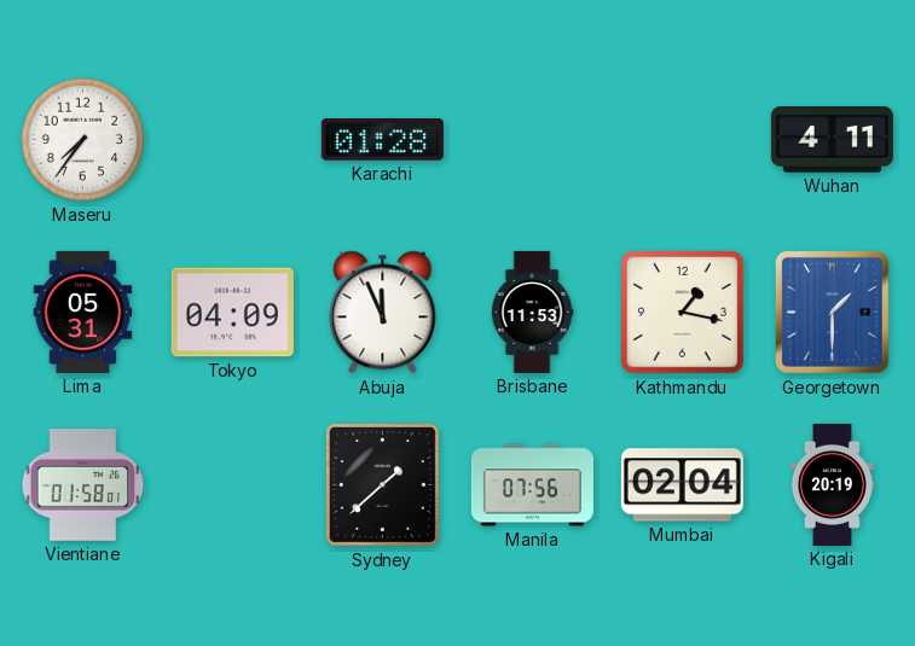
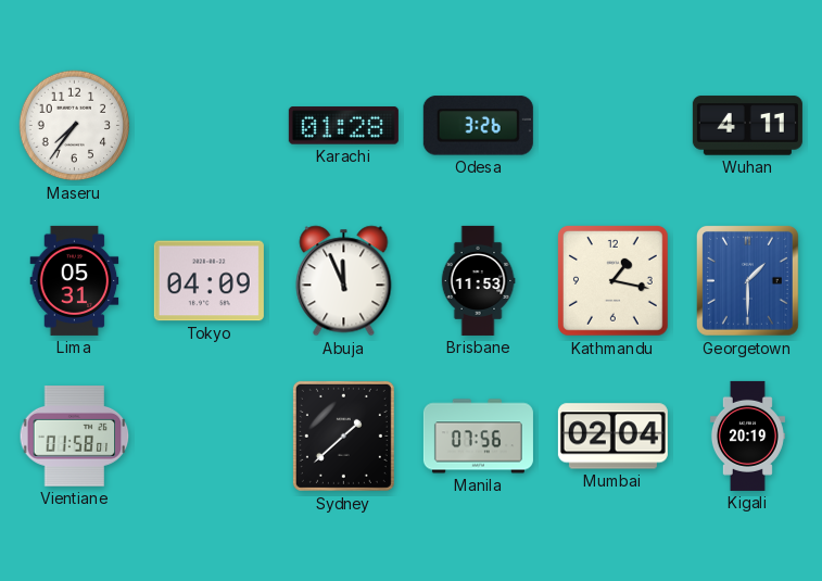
Odesa: none -> 3:26 (478, 126)
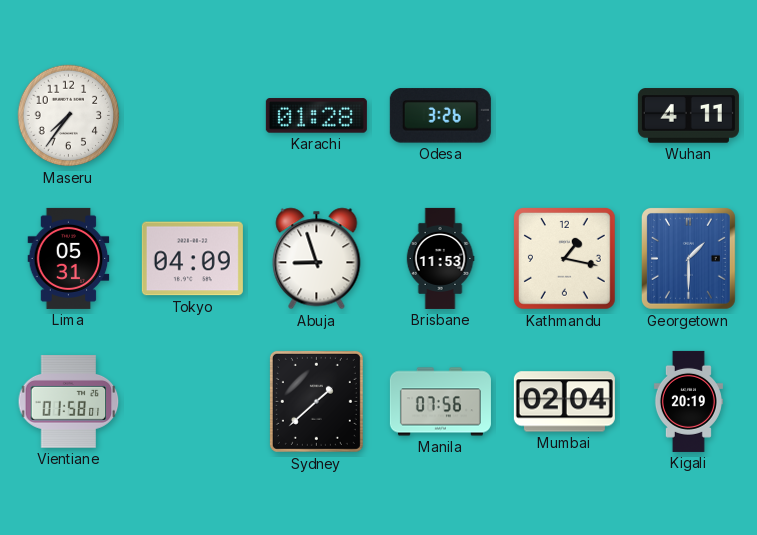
Abuja: 11:56 -> 8:57 (317, 259)
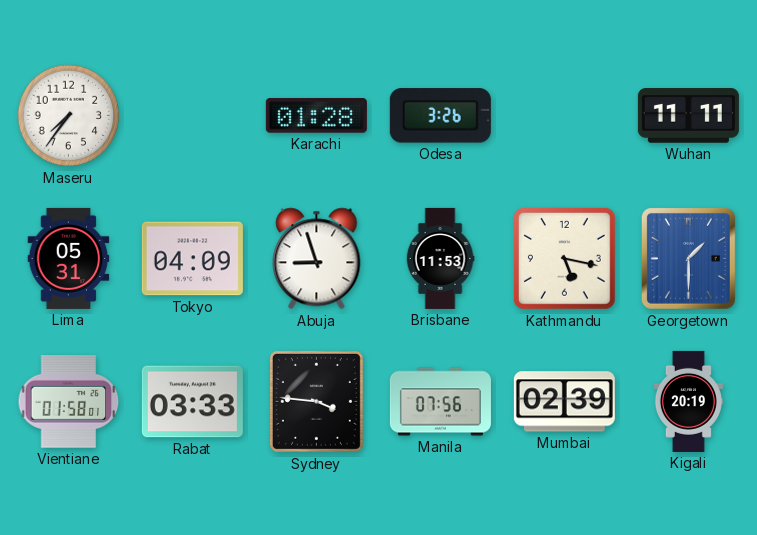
Wuhan: 4:11 -> 11:11 (688, 116)
Kathmandu: 1:17 -> 5:17 (565, 259)
Rabat: none -> 03:33 (192, 402)
Sydney: 1:38 -> 3:46 (316, 401)
Mumbai: 02:04 -> 02:39 (564, 402)
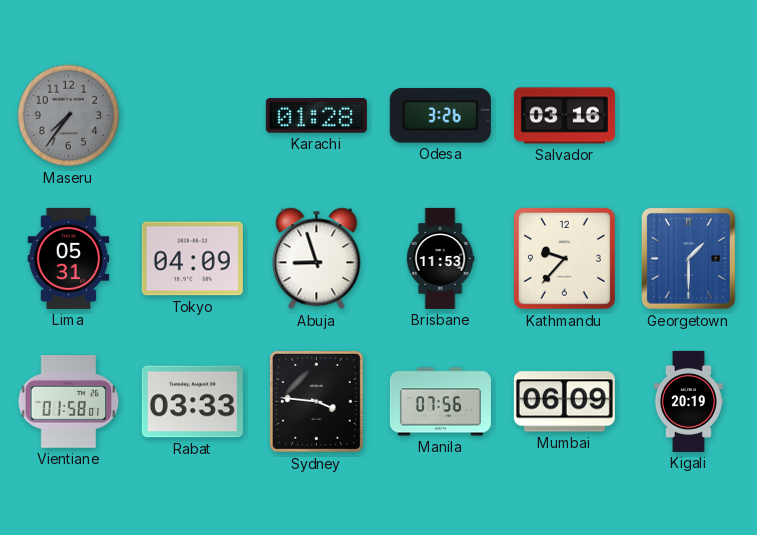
Maseru dial: white -> grey (69, 116)
Salvador: none -> 03:16 (564, 116)
Wuhan: 11:11 -> none (688, 116)
Kathmandu: 5:17 -> 9:37 (565, 259)
Mumbai: 02:39 -> 06:09 (564, 402)
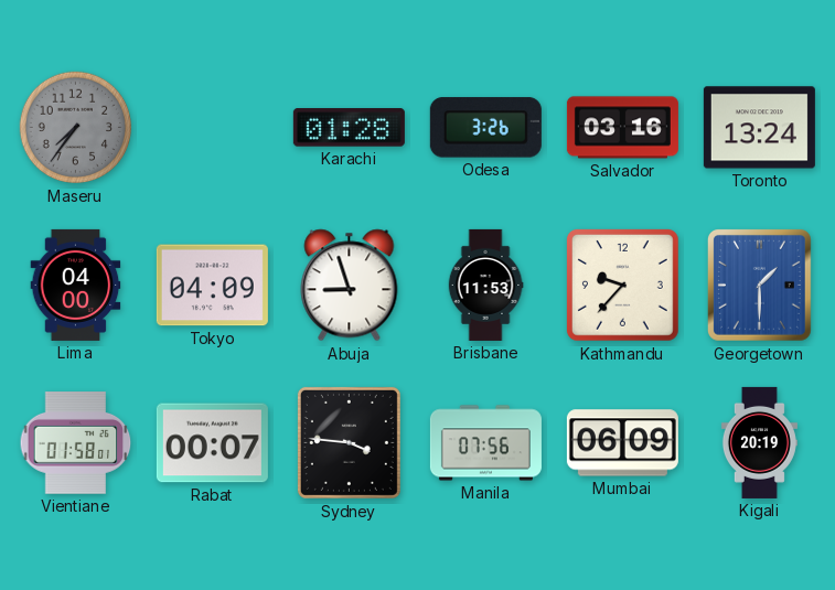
Toronto: none -> 13:24 (759, 128)
Lima: 05:31 -> 04:00 (76, 285)
Rabat: 03:33 -> 00:07 (212, 443)
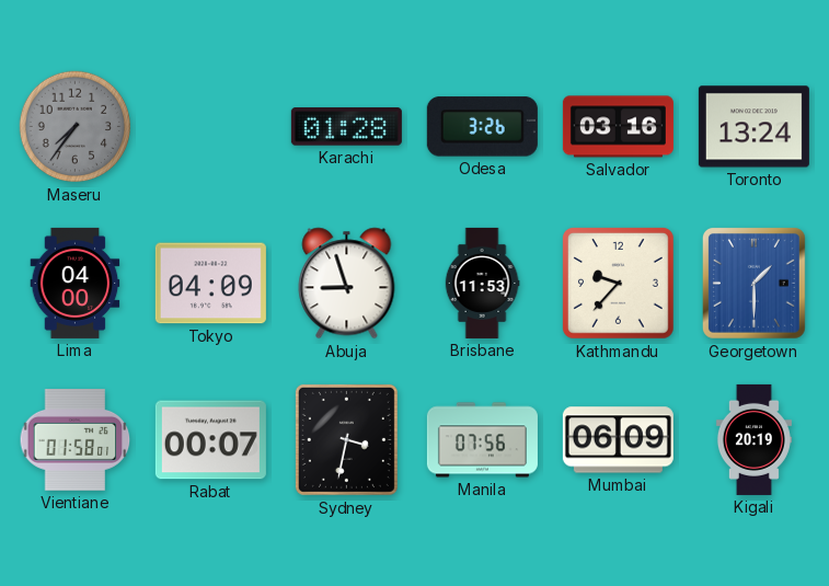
Sydney: 3:46 -> 3:32 (346, 439)
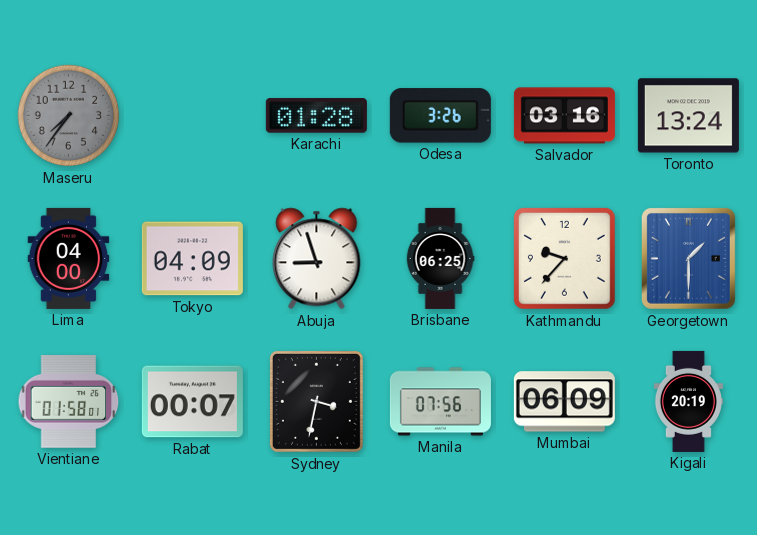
Brisbane: 11:53 -> 06:25 (440, 258)
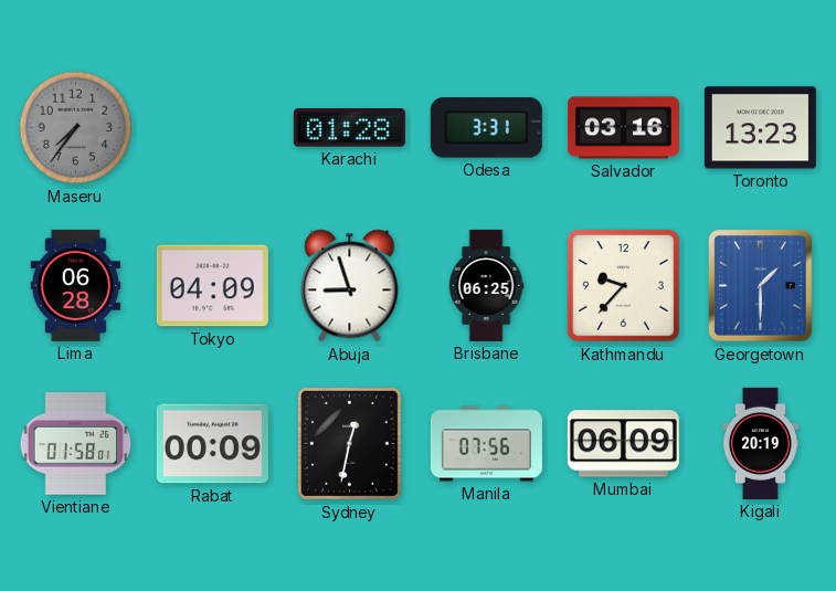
Odesa: 3:26 -> 3:31 (486, 128)
Toronto: 13:24 -> 13:23 (760, 128)
Lima: 04:00 -> 06:28 (76, 285)
Rabat: 00:07 -> 00:09 (212, 444)
Sydney: 3:32 -> 12:32 (349, 443)
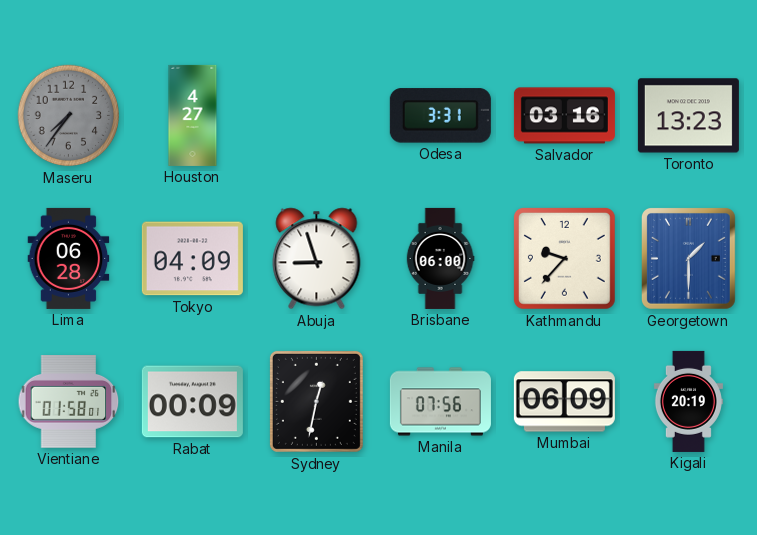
Houston: none -> 4:27 (193, 115)
Karachi: 01:28 -> none (349, 128)
Brisbane: 06:25 -> 06:00 (440, 258)
